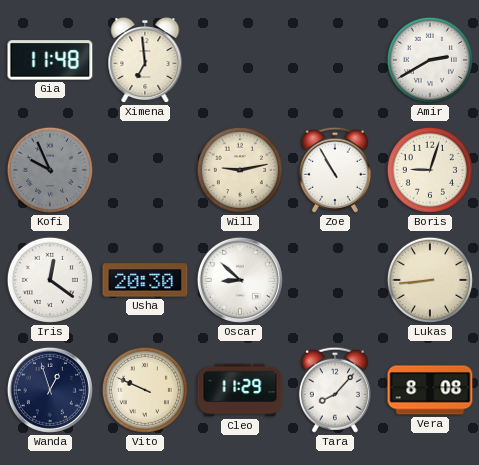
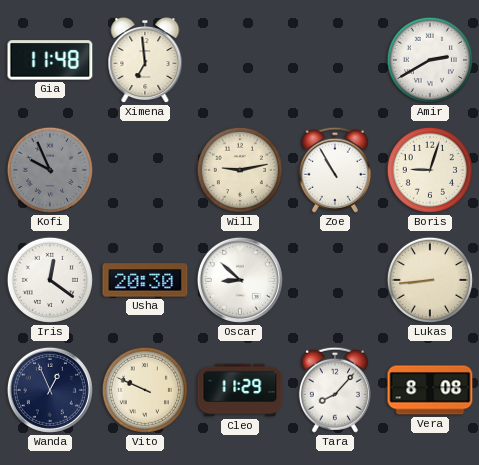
Wanda: 12:57 -> 12:56 (50, 390)
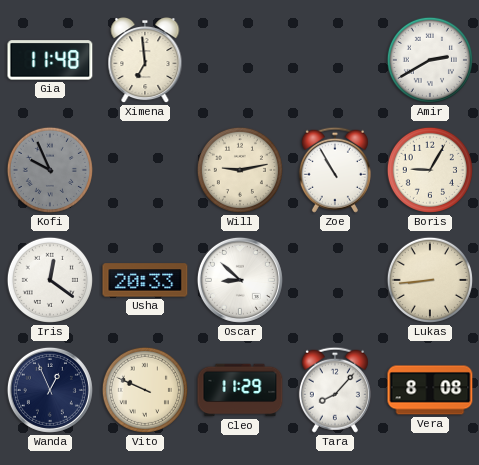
Boris: 9:03 -> 9:05 (430, 170)
Usha: 20:30 -> 20:33 (145, 280)
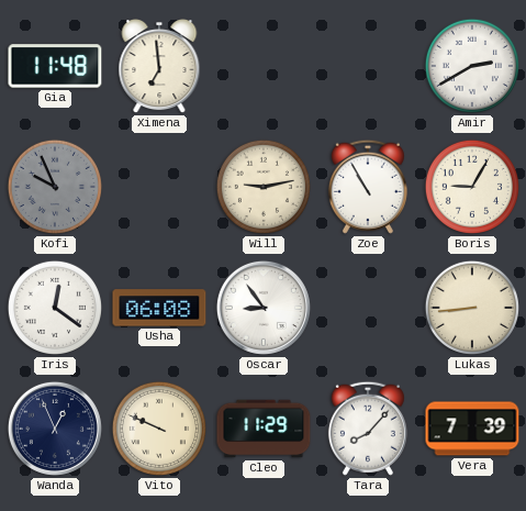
Usha: 20:33 -> 06:08 (159, 308)
Oscar: 8:52 -> 8:54 (264, 308)
Vera: 8:08 -> 7:39 (472, 429)
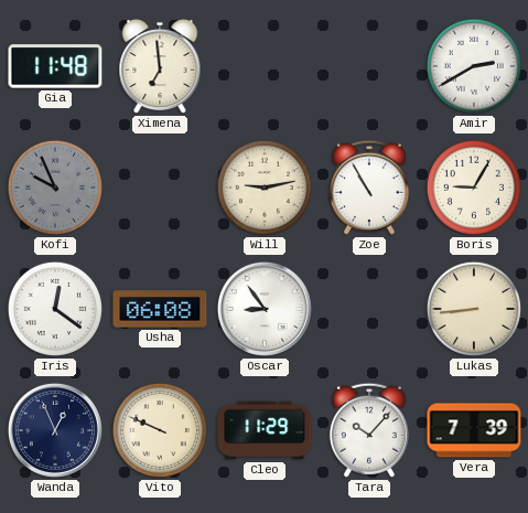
Tara: 8:07 -> 10:07 (369, 430)
